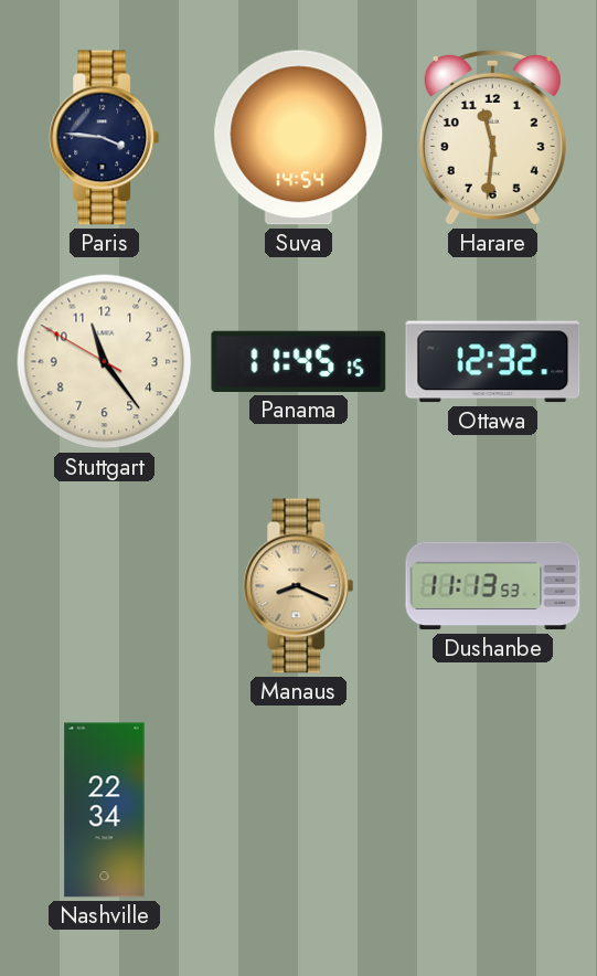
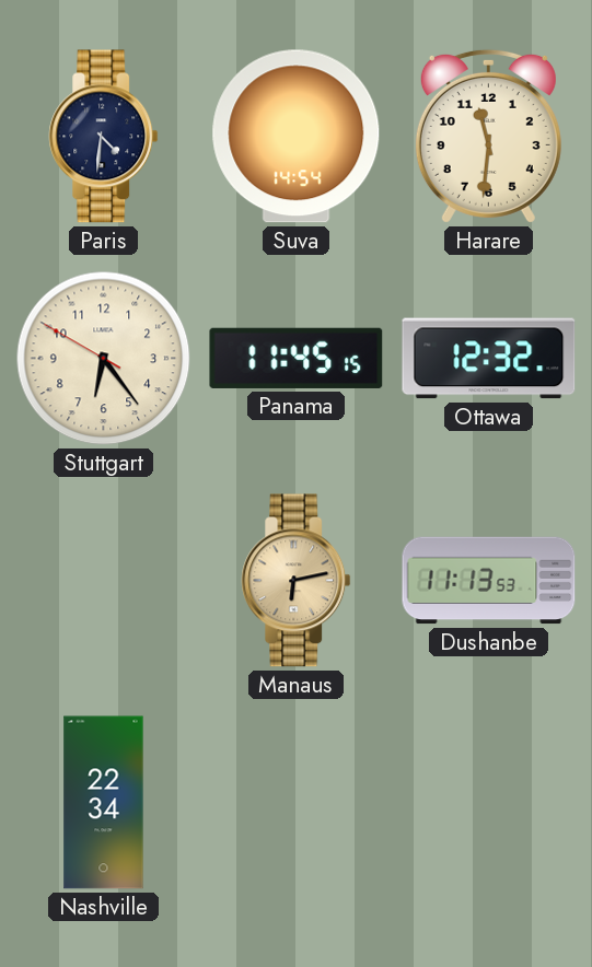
Paris: 3:46 -> 4:31 (104, 137)
Stuttgart: 11:23 -> 6:23 (104, 359)
Manaus: 8:19 -> 6:13 (297, 581)
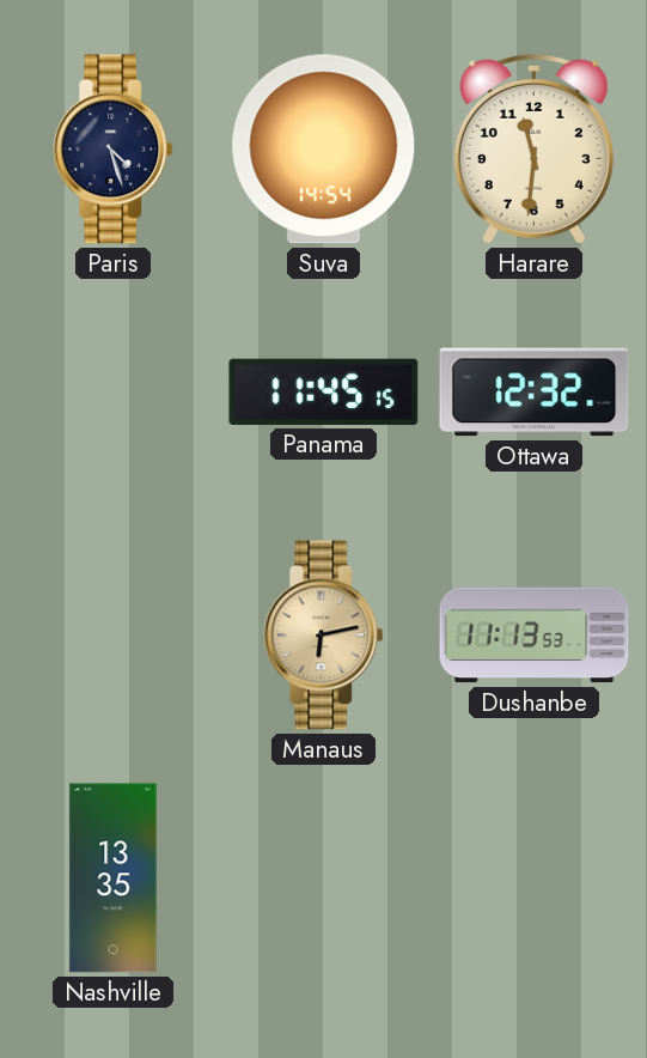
Paris: 4:31 -> 4:27 (114, 150)
Stuttgart: 6:23 -> none (104, 359)
Nashville: 22:34 -> 13:35 (114, 878)
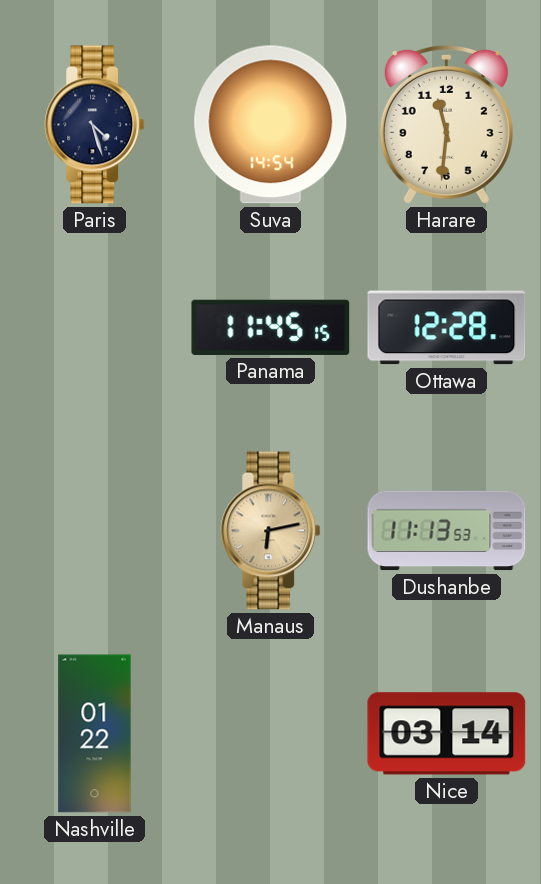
Ottawa: 12:32 -> 12:28 (447, 328)
Nashville: 13:35 -> 01:22 (95, 734)
Nice: none -> 03:14 (447, 734)
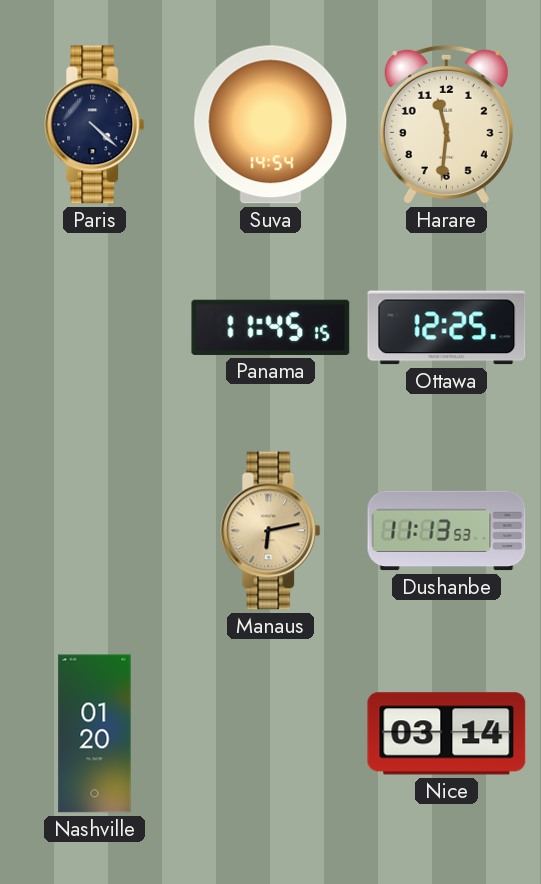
Paris: 4:27 -> 4:22 (95, 125)
Ottawa: 12:28 -> 12:25 (447, 328)
Nashville: 01:22 -> 01:20 (95, 734)
